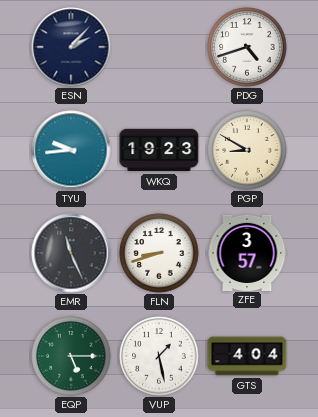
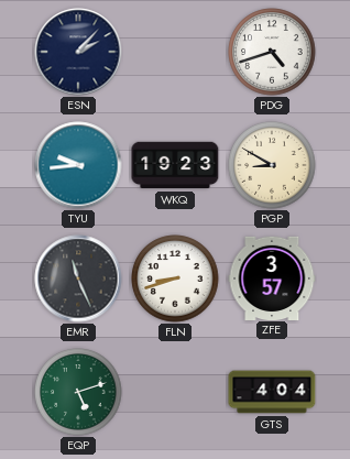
EQP: 5:15 -> 5:12 (78, 392)
VUP: 1:28 -> none (159, 356)
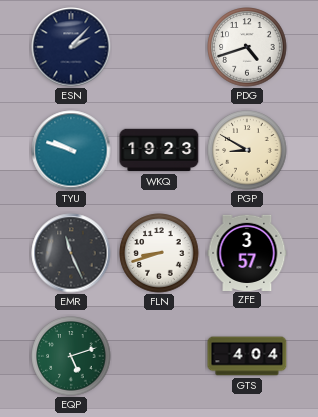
TYU: 9:44 -> 9:48 (71, 150)
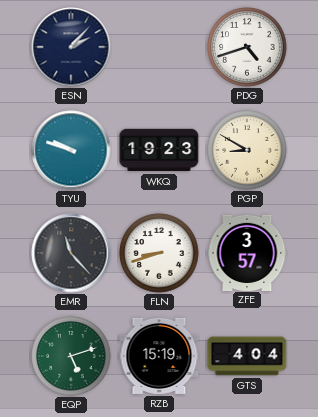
EMR: 11:26 -> 11:23 (71, 253)
RZB: none -> 15:19 (159, 356)
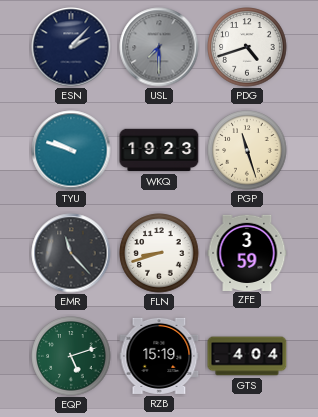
USL: none -> 7:30 (159, 47)
PGP: 8:50 -> 11:27 (247, 150)
ZFE: 3:57 -> 3:59 (247, 252)
